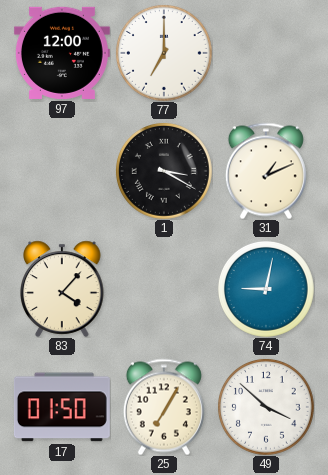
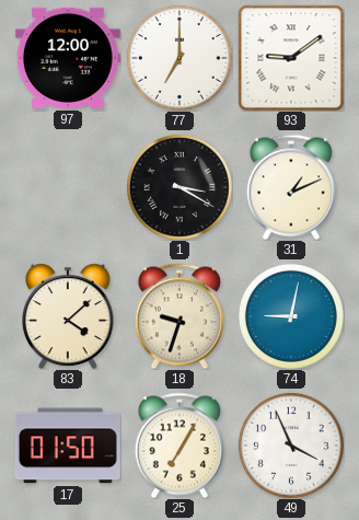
93: none -> 9:09 (291, 58)
83: 4:07 -> 4:08 (68, 316)
18: none -> 9:33 (179, 316)
49: 3:52 -> 3:56 (291, 446)
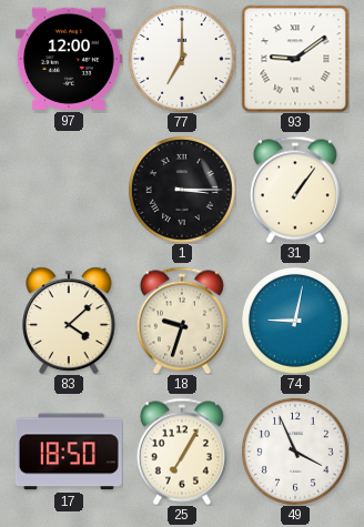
1: 3:20 -> 3:15 (182, 190)
31: 1:11 -> 1:06 (295, 190)
17: 01:50 -> 18:50 (69, 452)
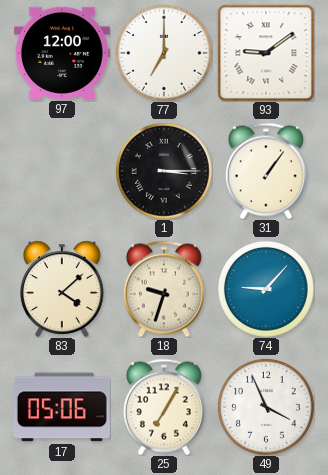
74: 9:02 -> 9:07 (266, 289)
17: 18:50 -> 05:06 (62, 407)
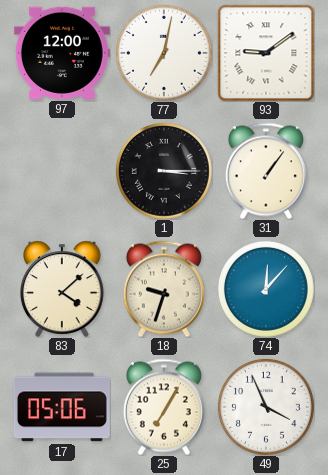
77: 7:00 -> 7:02 (164, 53)
74: 9:07 -> 12:07 (266, 289)
